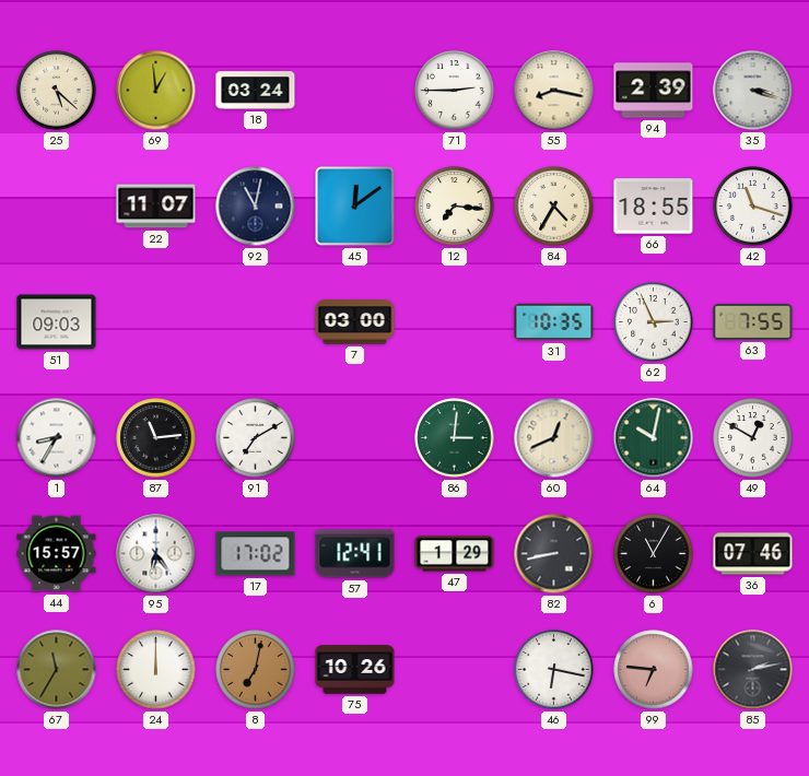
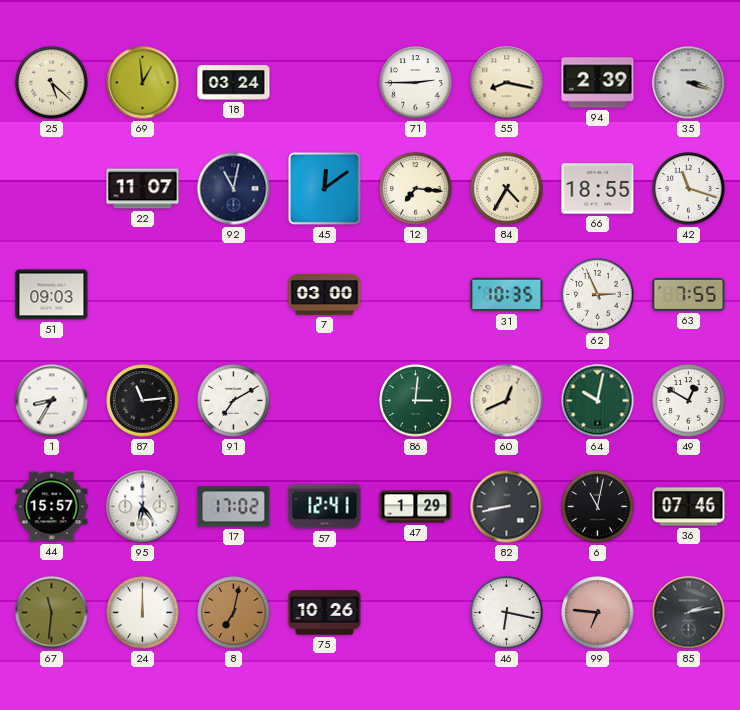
6: 11:05 -> 11:02 (598, 507)
67: 11:35 -> 11:31 (52, 613)
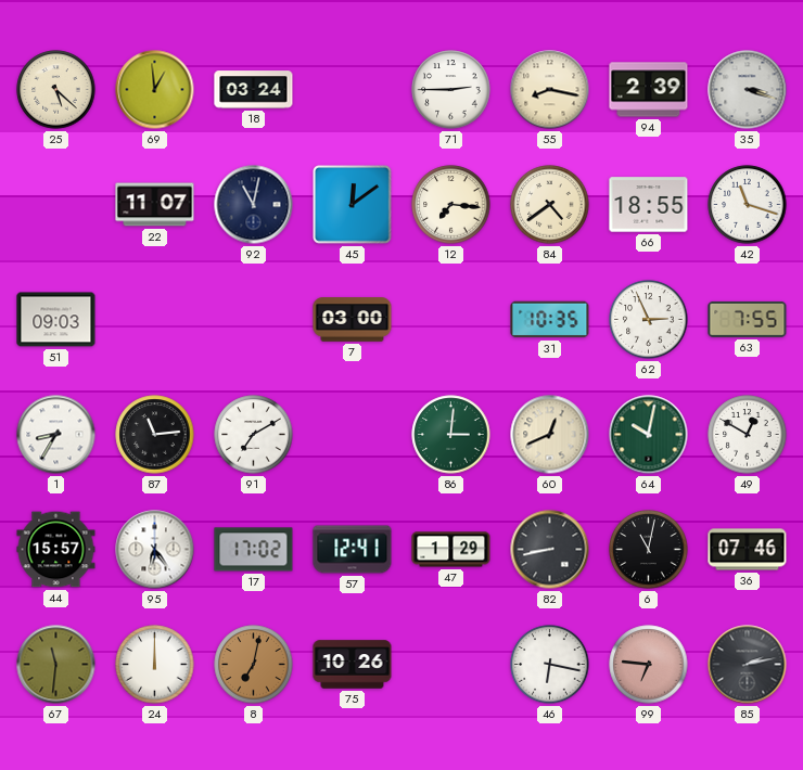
84: 4:35 -> 4:39 (550, 205)
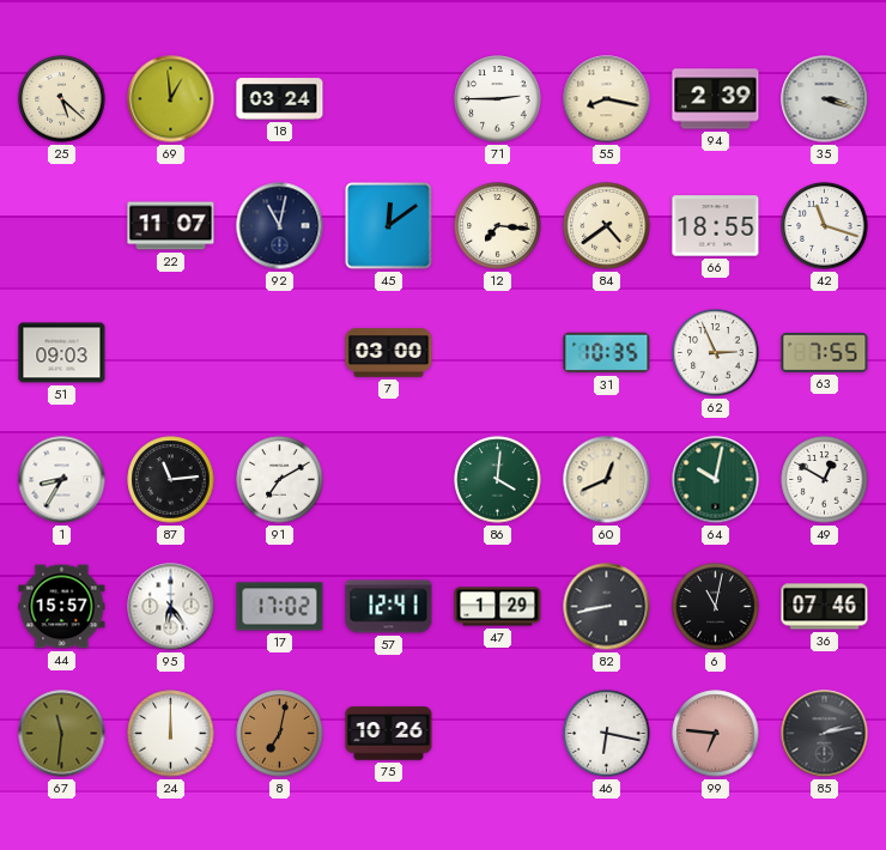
86: 3:01 -> 4:01 (498, 480)
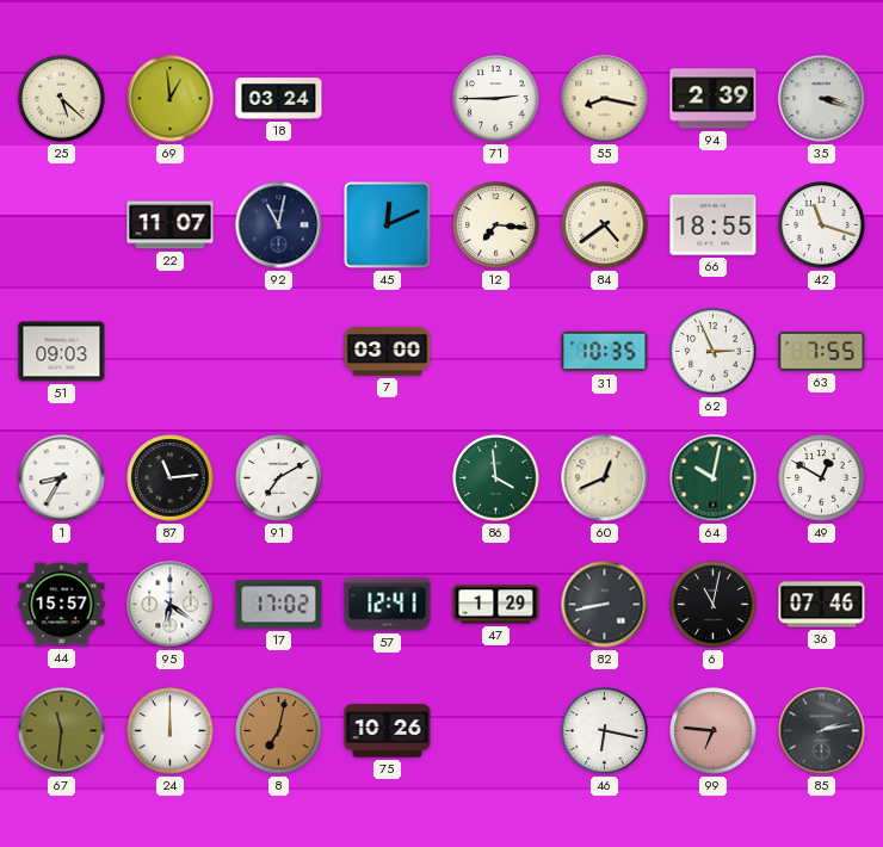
45: 12:09 -> 12:11 (388, 225)
86: 4:01 -> 3:59 (496, 478)
95: 6:24 -> 6:21 (171, 605)
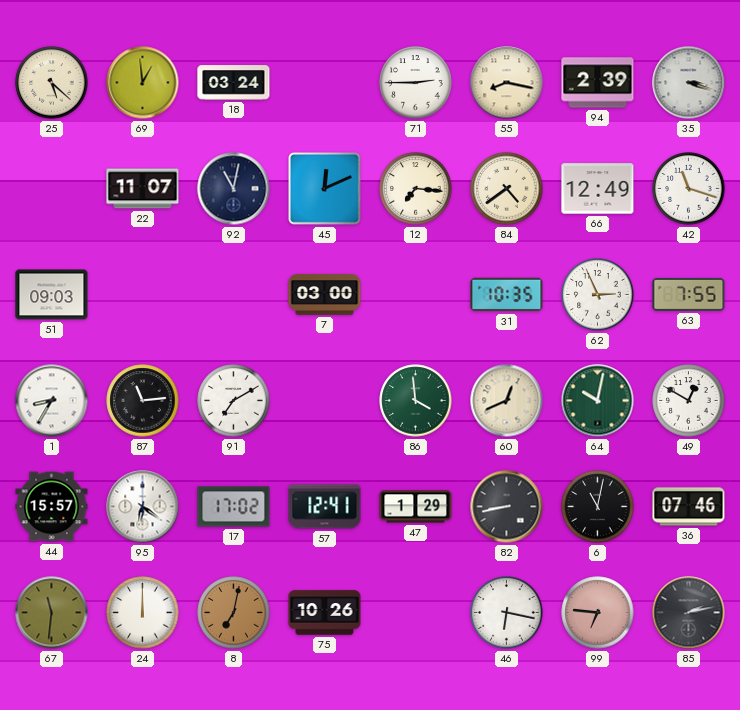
66: 18:55 -> 12:49 (598, 189)
